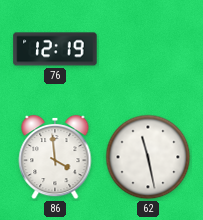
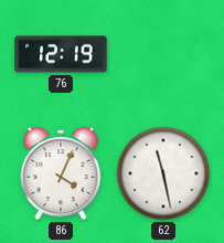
86: 3:59 -> 4:04 (61, 173)
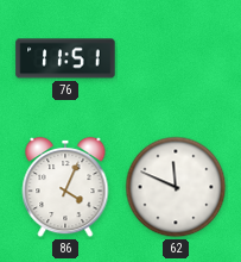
76: 12:19 -> 11:51 (65, 58)
62: 11:28 -> 11:49 (176, 187)
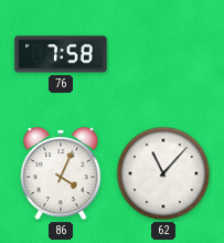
76: 11:51 -> 7:58 (61, 54)
62: 11:49 -> 11:07 (163, 173)
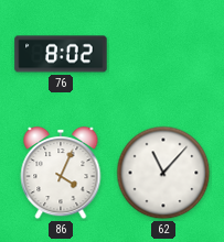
76: 7:58 -> 8:02 (61, 54)
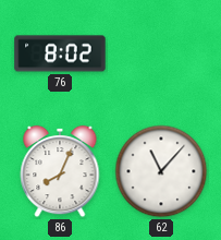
86: 4:04 -> 8:04 (60, 171)
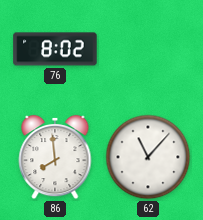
86: 8:04 -> 7:59 (55, 157)
